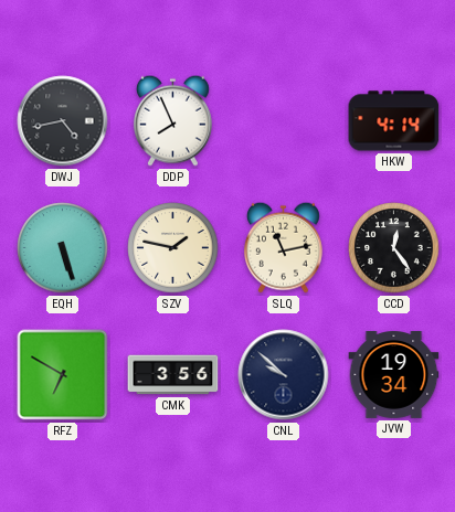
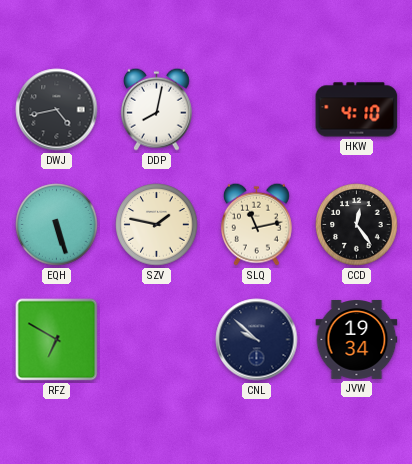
DDP: 7:56 -> 8:02 (156, 109)
HKW: 4:14 -> 4:10 (357, 110)
CMK: 3:56 -> none (173, 375)
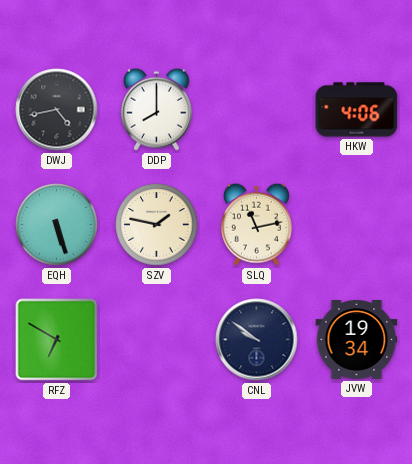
DDP: 8:02 -> 8:00 (156, 109)
HKW: 4:10 -> 4:06 (357, 110)
CCD: 12:24 -> none (357, 225)
CNL: 9:52 -> 9:51 (257, 340)
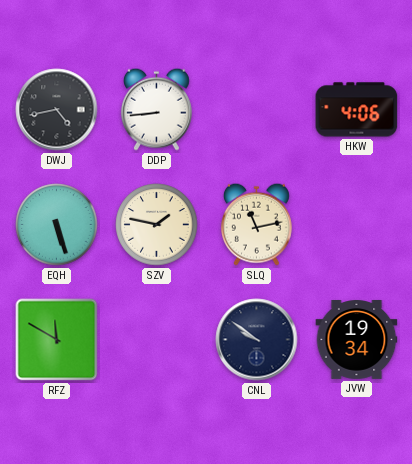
DDP: 8:00 -> 8:44 (156, 109)
RFZ: 6:50 -> 11:50 (57, 340)
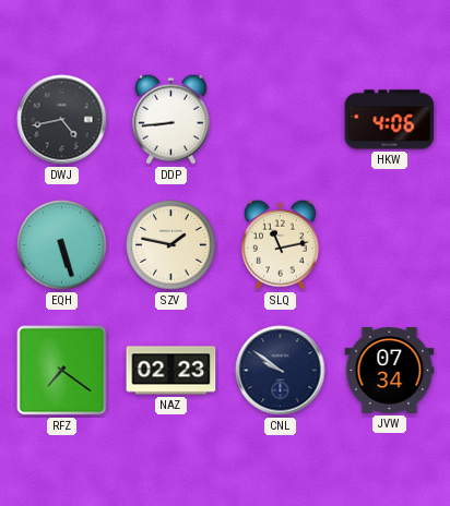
RFZ: 11:50 -> 7:21 (62, 371)
NAZ: none -> 02:23 (171, 371)
JVW: 19:34 -> 07:34 (390, 371)
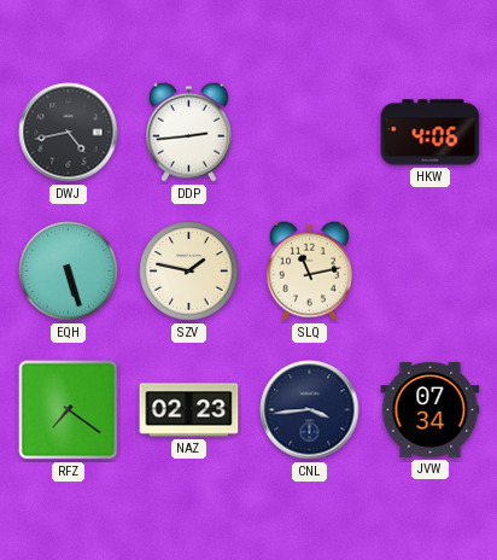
DDP: 8:44 -> 2:44 (188, 132)
CNL: 9:51 -> 3:44 (310, 410)
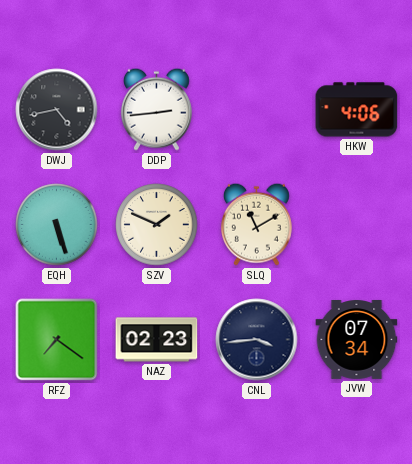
SZV: 1:47 -> 1:49 (157, 225)
SLQ: 11:13 -> 11:10 (256, 224)
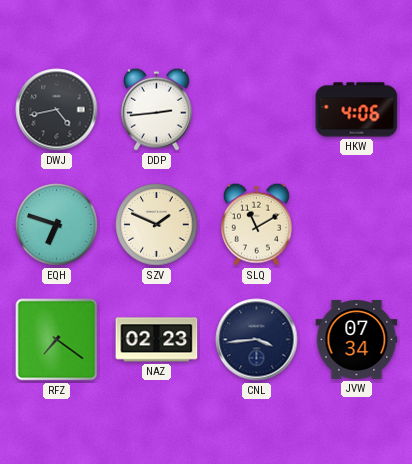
EQH: 5:27 -> 6:48 (57, 225)
